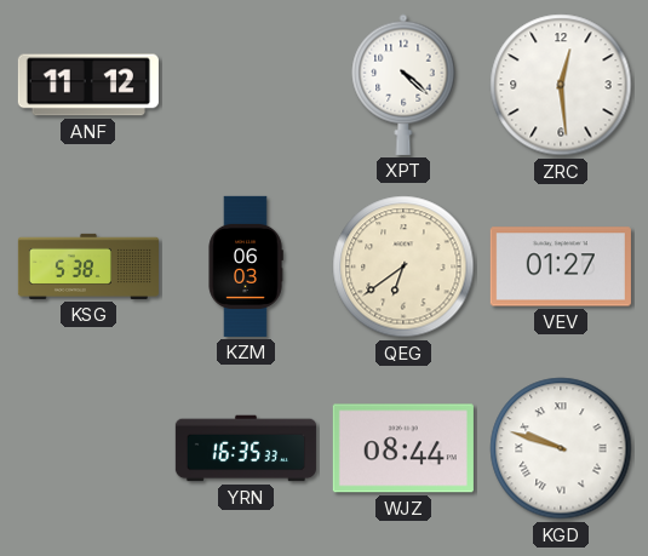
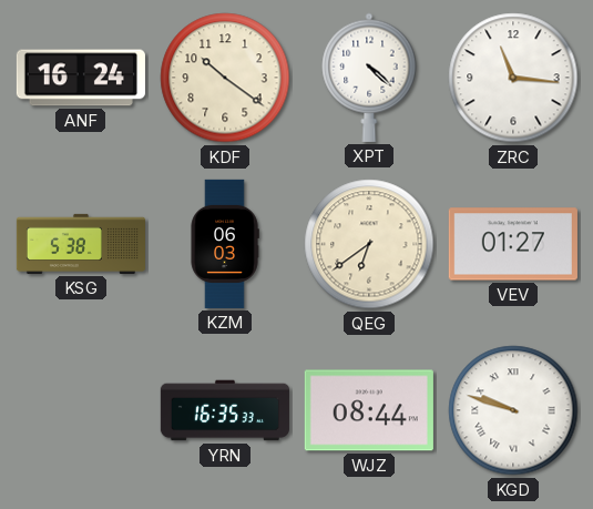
ANF: 11:12 -> 16:24 (81, 78)
KDF: none -> 10:21 (225, 78)
ZRC: 12:29 -> 11:16 (513, 78)
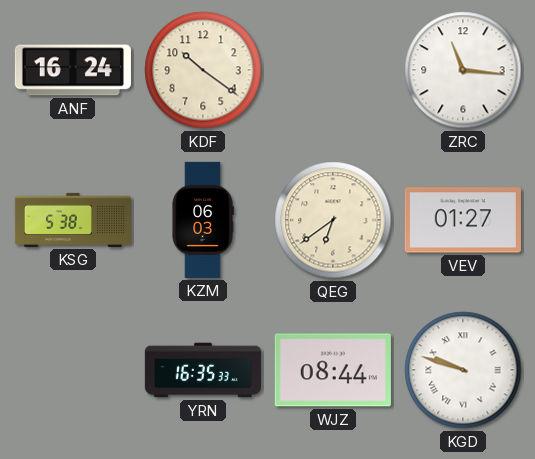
XPT: 4:22 -> none (369, 78)
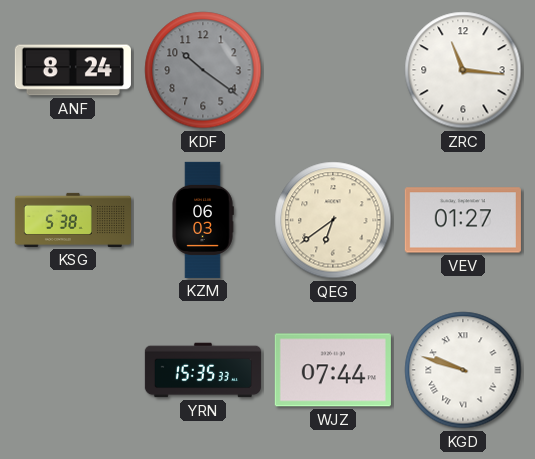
ANF: 16:24 -> 8:24 (73, 70)
KDF dial: cream -> grey (203, 70)
YRN: 16:35 -> 15:35 (203, 370)
WJZ: 08:44 -> 07:44 (333, 370)
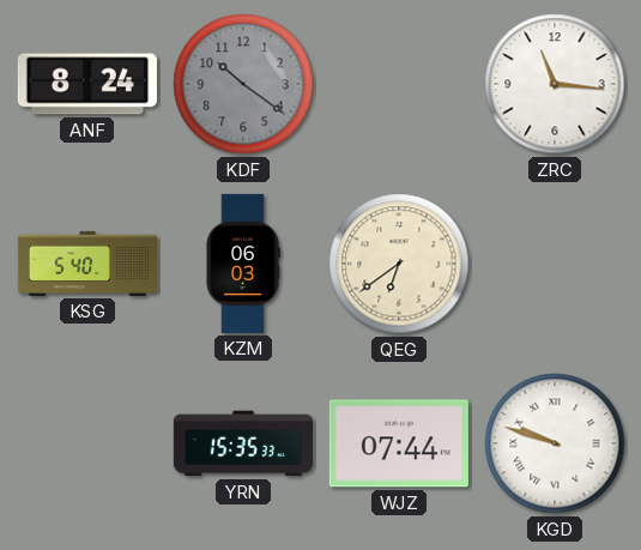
KSG: 5:38 -> 5:40 (86, 264)
VEV: 01:27 -> none (463, 220)
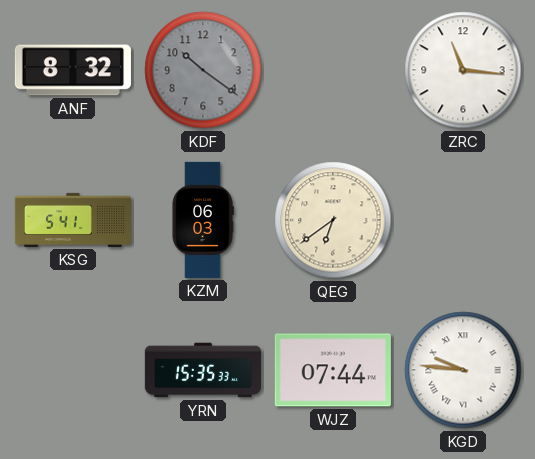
ANF: 8:24 -> 8:32 (73, 70)
KSG: 5:40 -> 5:41 (72, 220)
KGD: 9:48 -> 9:46 (463, 370)
